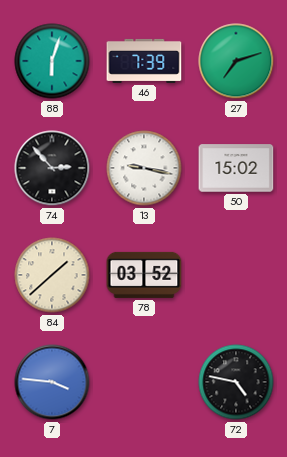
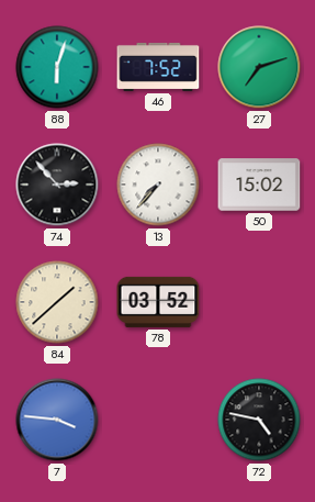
46: 7:39 -> 7:52 (158, 67)
13: 9:17 -> 7:37 (158, 185)
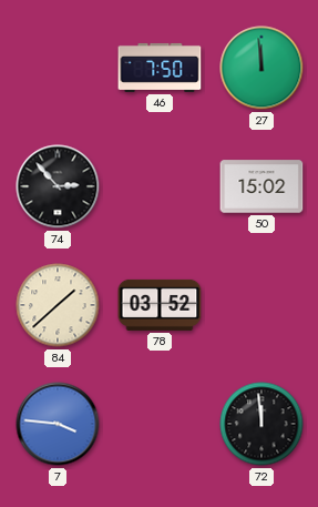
88: 6:03 -> none (57, 67)
46: 7:52 -> 7:50 (160, 68)
27: 7:12 -> 11:59 (261, 68)
13: 7:37 -> none (158, 185)
72: 4:47 -> 11:59 (261, 424)
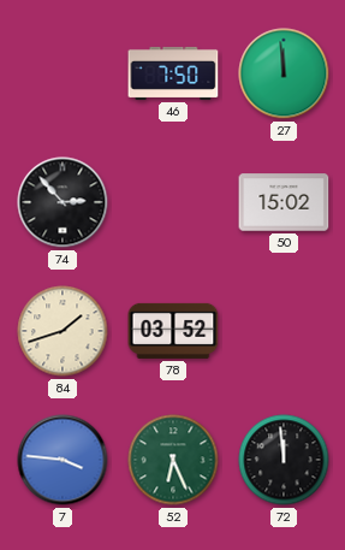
84: 1:38 -> 1:42 (63, 331)
52: none -> 6:26 (173, 460)
